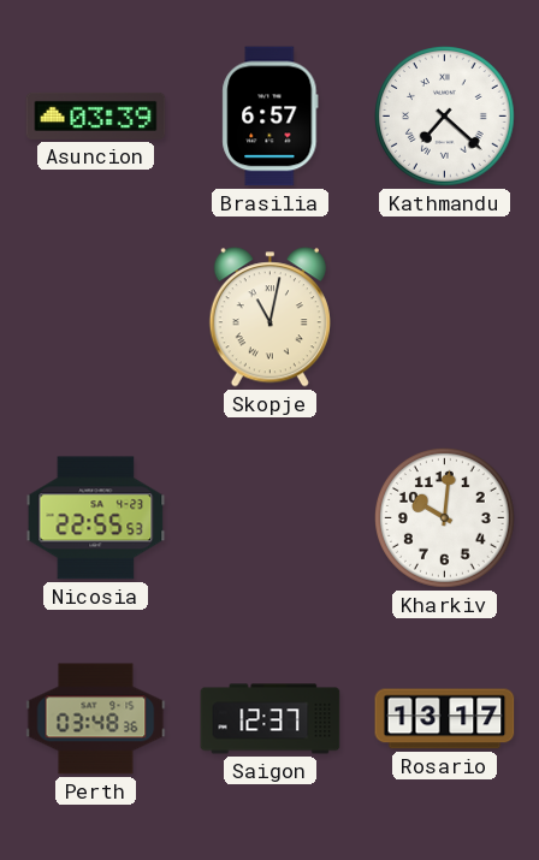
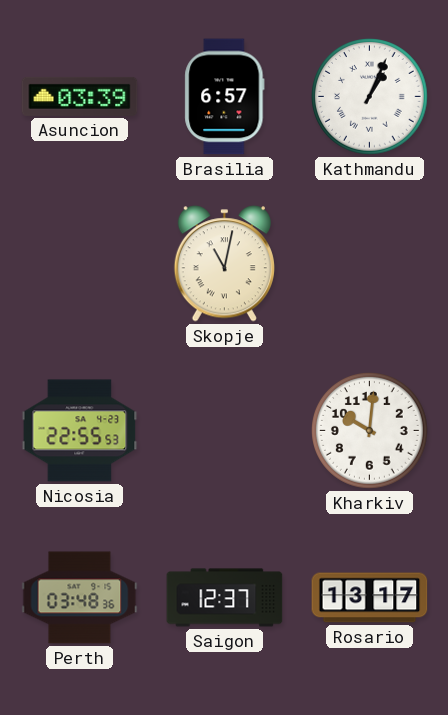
Kathmandu: 7:22 -> 1:04 (370, 97)
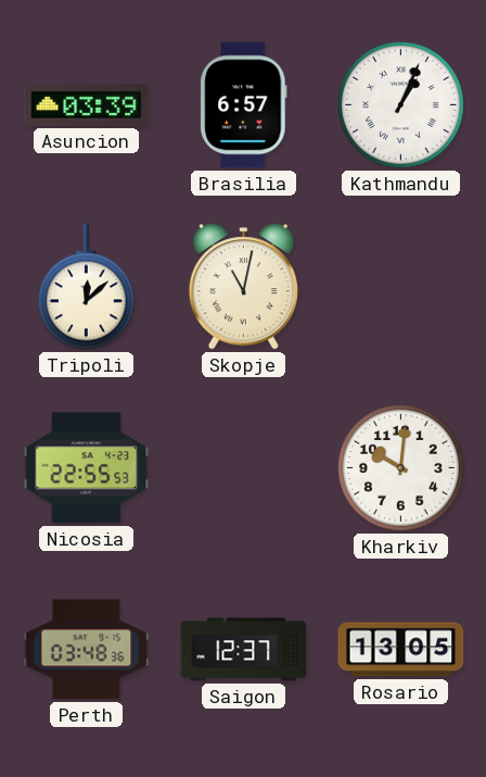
Tripoli: none -> 12:08 (86, 287)
Rosario: 13:17 -> 13:05 (401, 650)
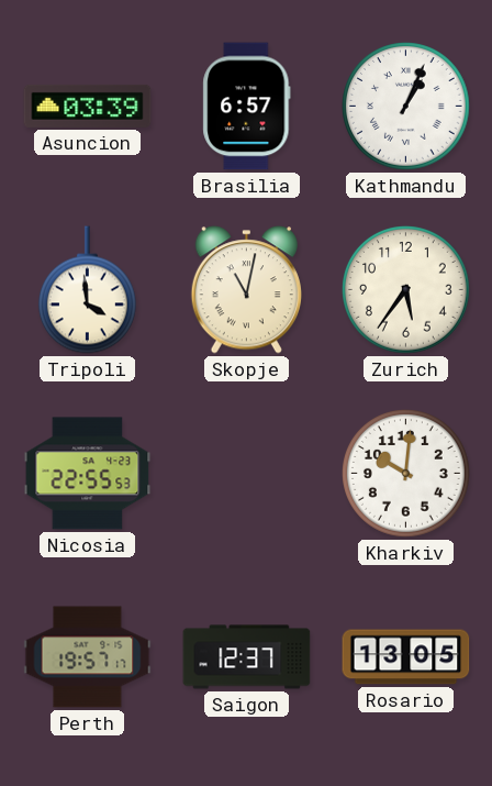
Tripoli: 12:08 -> 3:59 (87, 290)
Zurich: none -> 5:36 (406, 290)
Perth: 03:48 -> 19:57 (88, 657)
